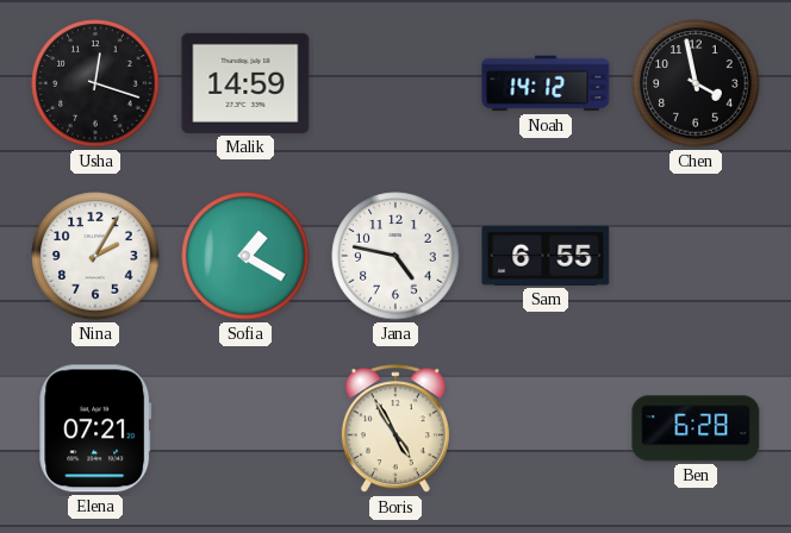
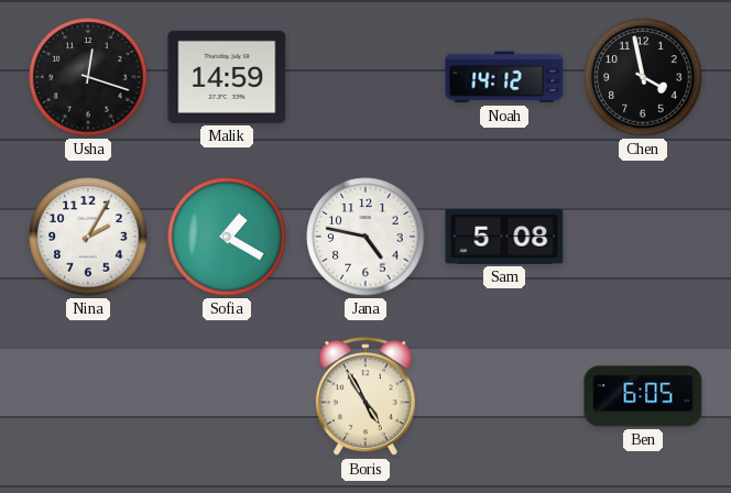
Sam: 6:55 -> 5:08 (504, 237)
Elena: 07:21 -> none (95, 428)
Ben: 6:28 -> 6:05 (643, 396)
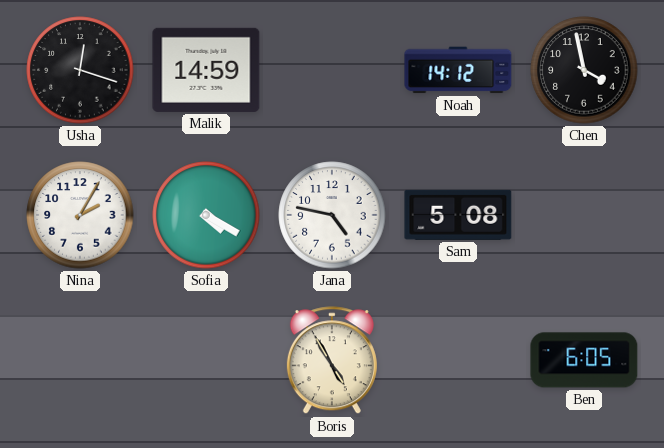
Sofia: 1:20 -> 4:20 (206, 215)
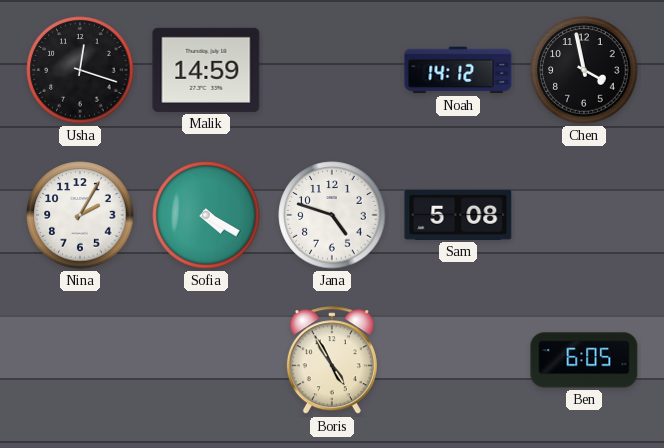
Jana: 4:47 -> 4:48 (332, 215)
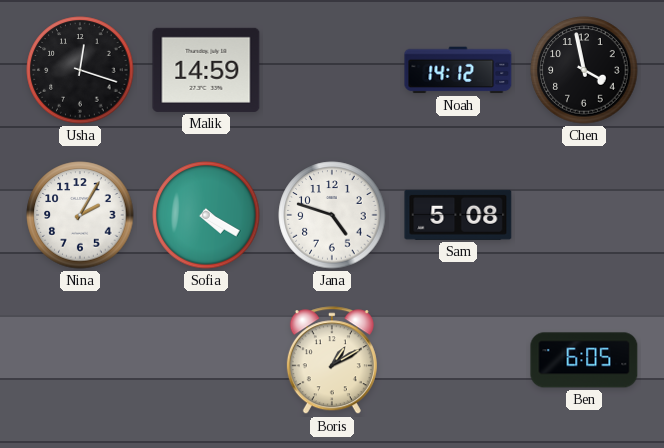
Boris: 4:55 -> 1:10 (332, 361)
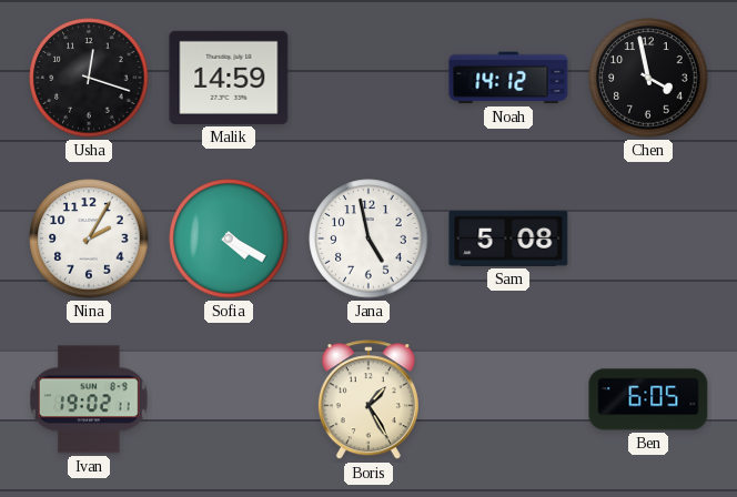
Jana: 4:48 -> 4:58 (368, 239)
Ivan: none -> 19:02 (90, 399)
Boris: 1:10 -> 1:25 (368, 400)
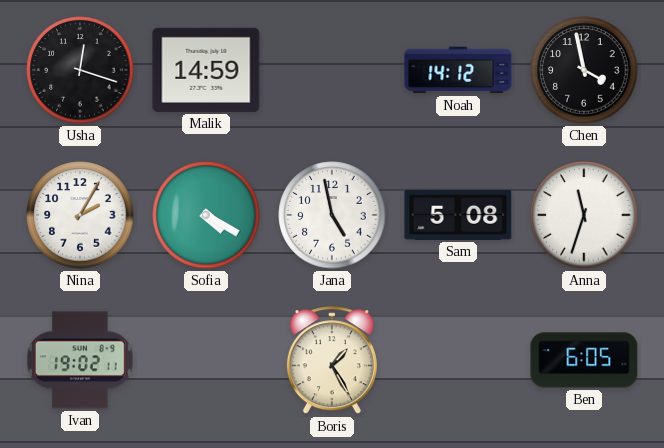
Anna: none -> 11:33 (584, 215)
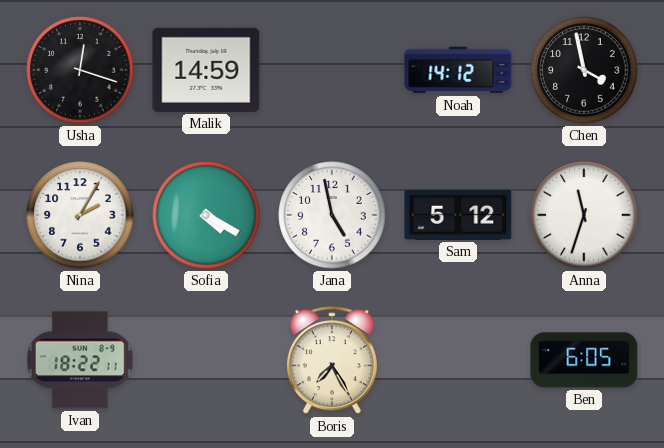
Sam: 5:08 -> 5:12 (458, 215)
Ivan: 19:02 -> 18:22 (81, 360)
Boris: 1:25 -> 7:25 (332, 361)
